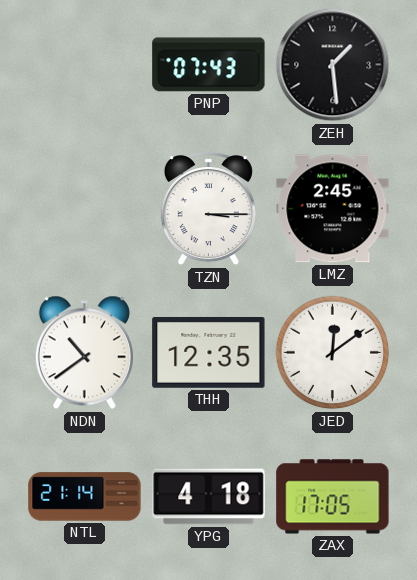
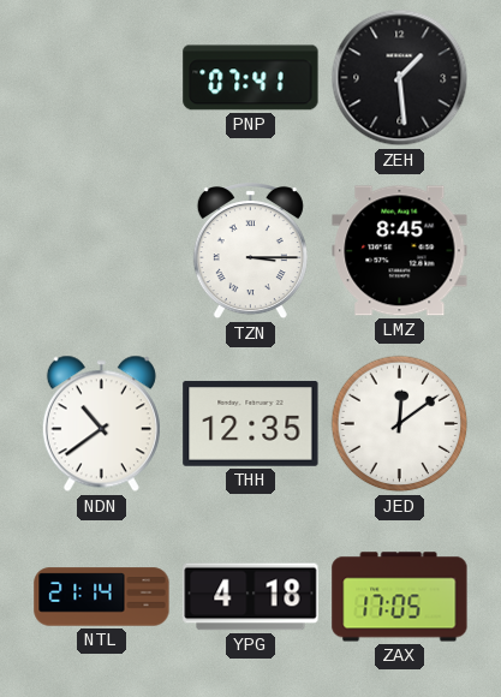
PNP: 07:43 -> 07:41 (251, 78)
LMZ: 2:45 -> 8:45 (400, 251)
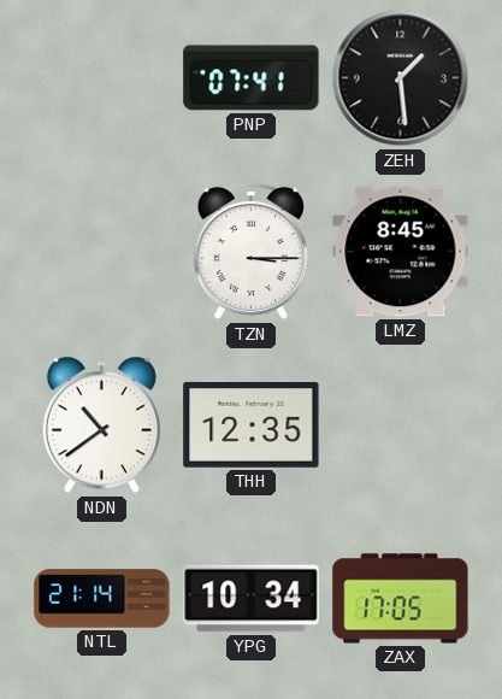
JED: 12:09 -> none (400, 424)
YPG: 4:18 -> 10:34 (252, 599)
